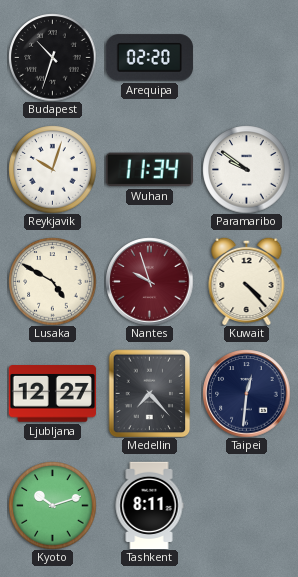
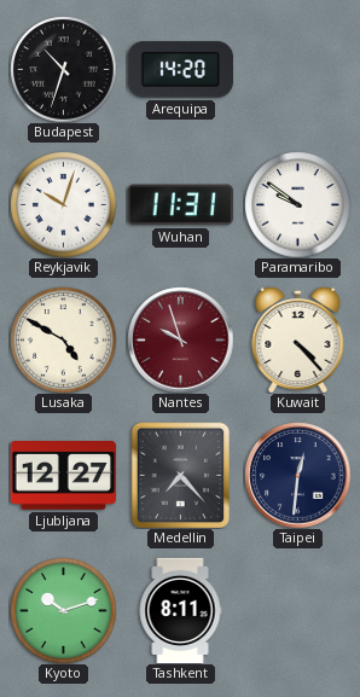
Arequipa: 02:20 -> 14:20 (180, 70)
Wuhan: 11:34 -> 11:31 (180, 205)
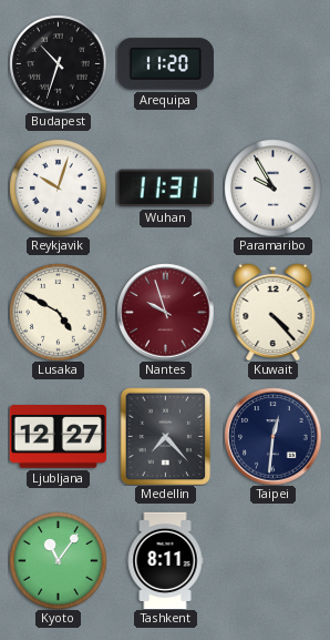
Arequipa: 14:20 -> 11:20 (165, 64)
Paramaribo: 9:51 -> 9:55 (272, 187)
Kyoto: 10:12 -> 11:06 (58, 560)
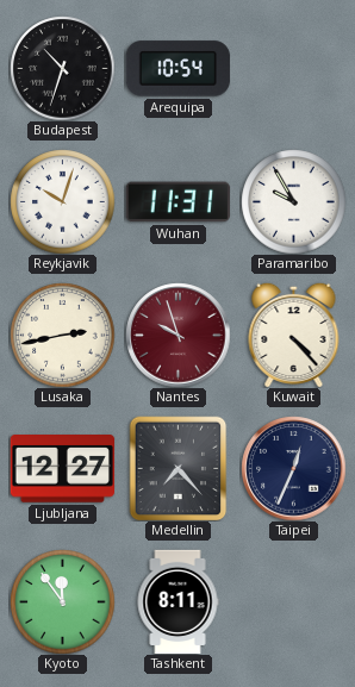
Arequipa: 11:20 -> 10:54 (177, 69)
Lusaka: 4:50 -> 2:43 (62, 335)
Taipei: 12:31 -> 12:34 (293, 468)
Kyoto: 11:06 -> 11:54 (62, 601)
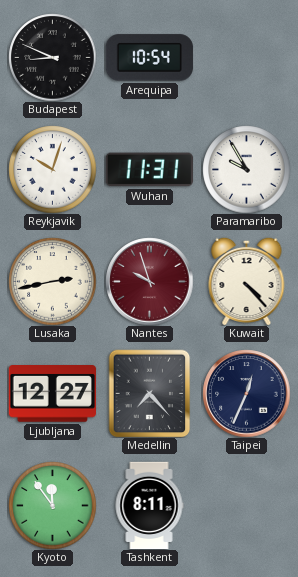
Budapest: 10:33 -> 8:49 (52, 57)
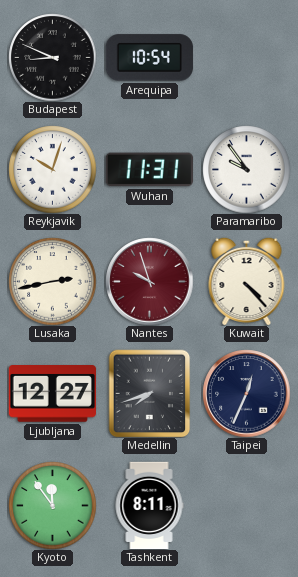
Paramaribo: 9:55 -> 9:54 (246, 169)
Medellin: 7:23 -> 7:42 (150, 393)
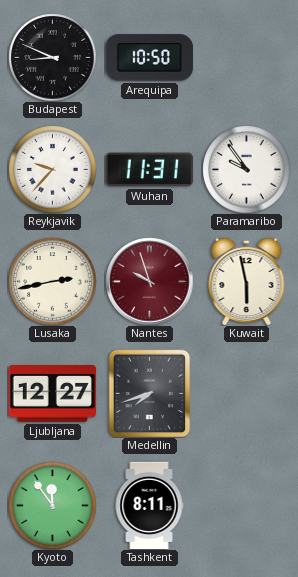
Arequipa: 10:54 -> 10:50 (149, 58)
Reykjavik: 10:03 -> 9:37 (52, 169)
Kuwait: 4:23 -> 5:58 (247, 281)
Taipei: 12:34 -> none (246, 393)
